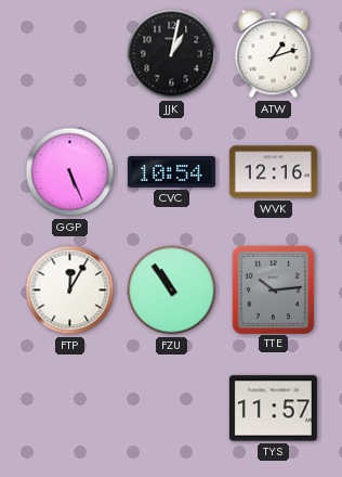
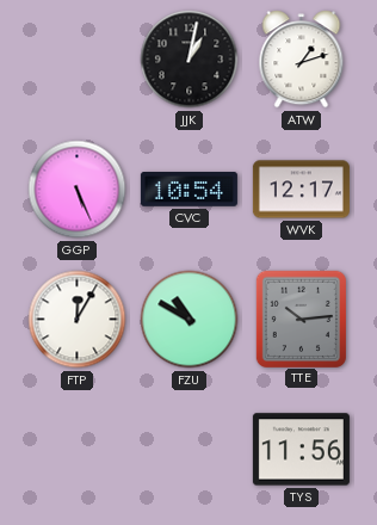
WVK: 12:16 -> 12:17 (301, 190)
FZU: 10:54 -> 10:50 (190, 320)
TYS: 11:57 -> 11:56 (301, 450)
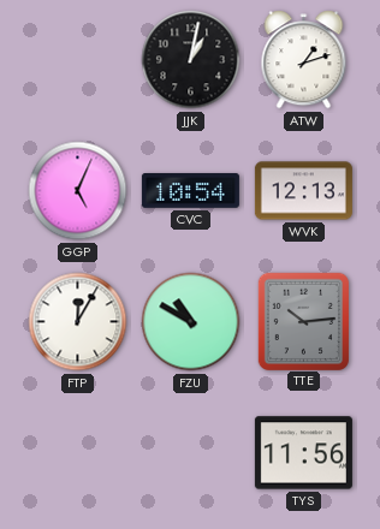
GGP: 5:26 -> 5:04 (78, 191)
WVK: 12:17 -> 12:13 (303, 191)
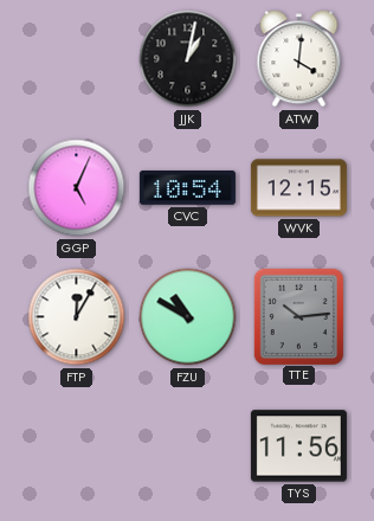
ATW: 1:12 -> 4:01 (299, 59)
WVK: 12:13 -> 12:15 (298, 188)
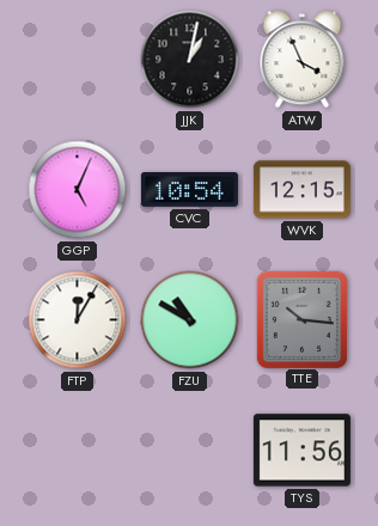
ATW: 4:01 -> 3:56 (303, 60)
TTE: 10:14 -> 10:16 (301, 319)
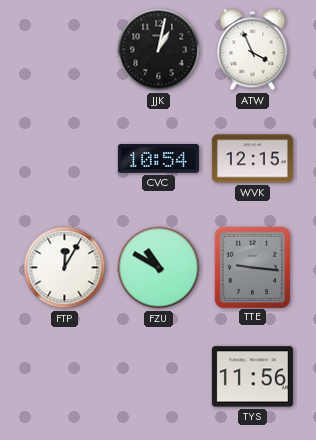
GGP: 5:04 -> none (78, 190)
TTE: 10:16 -> 9:16 (252, 267)
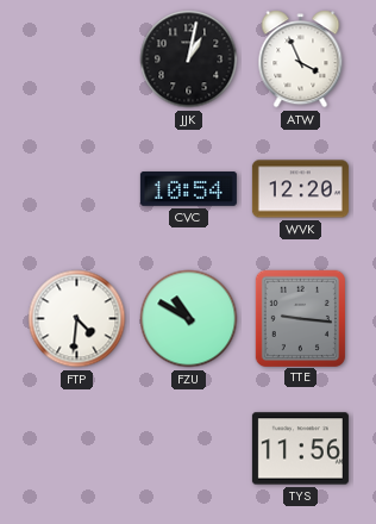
WVK: 12:15 -> 12:20 (300, 189)
FTP: 12:05 -> 4:31 (77, 319)
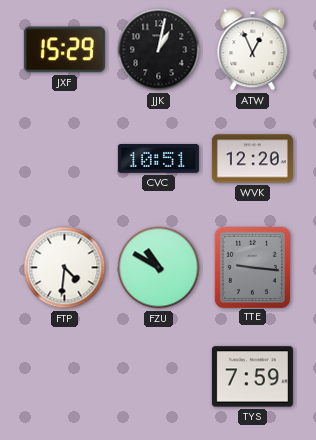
JXF: none -> 15:29 (64, 50)
ATW: 3:56 -> 12:56 (253, 50)
CVC: 10:54 -> 10:51 (158, 159)
TYS: 11:56 -> 7:59 (252, 377)
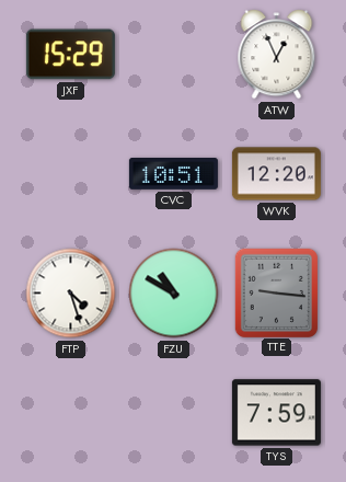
JJK: 1:02 -> none (159, 50)
FTP: 4:31 -> 4:27 (71, 294)
